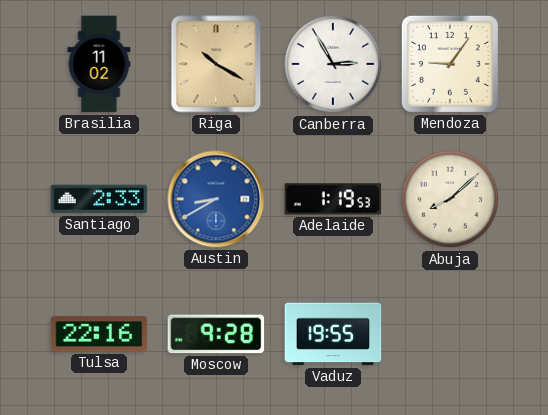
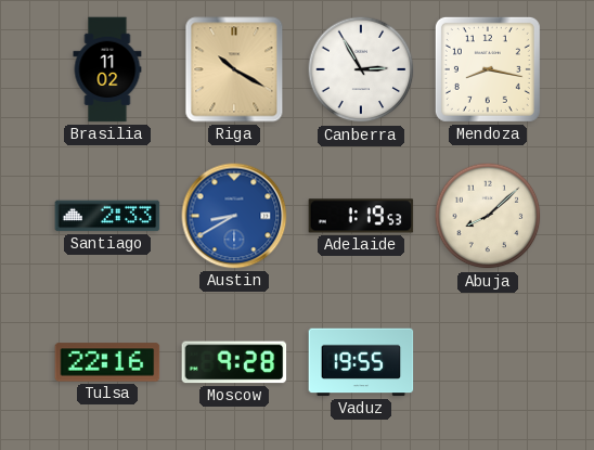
Mendoza: 9:06 -> 8:17 (488, 69)
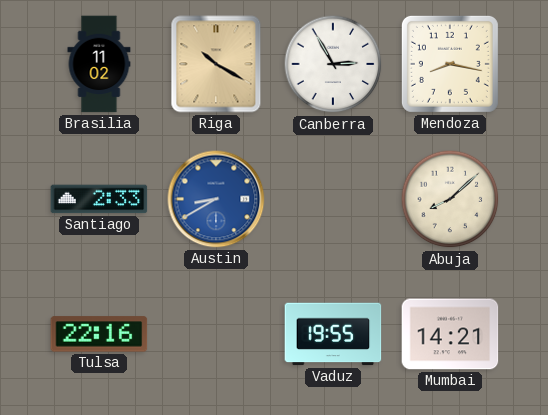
Adelaide: 1:19 -> none (361, 216)
Moscow: 9:28 -> none (234, 362)
Mumbai: none -> 14:21 (450, 334)
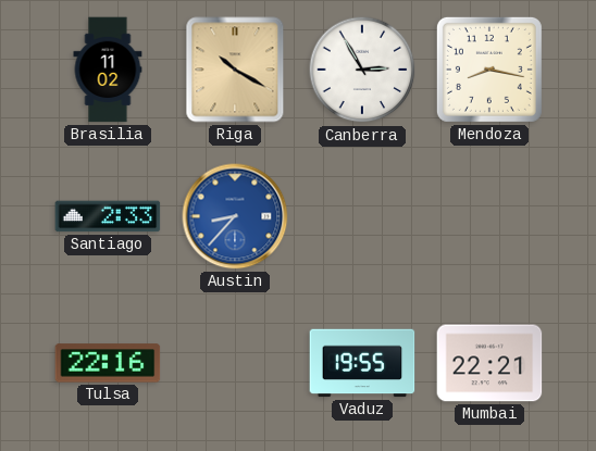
Austin: 8:40 -> 8:37 (235, 216)
Abuja: 8:08 -> none (450, 199)
Mumbai: 14:21 -> 22:21 (489, 363)
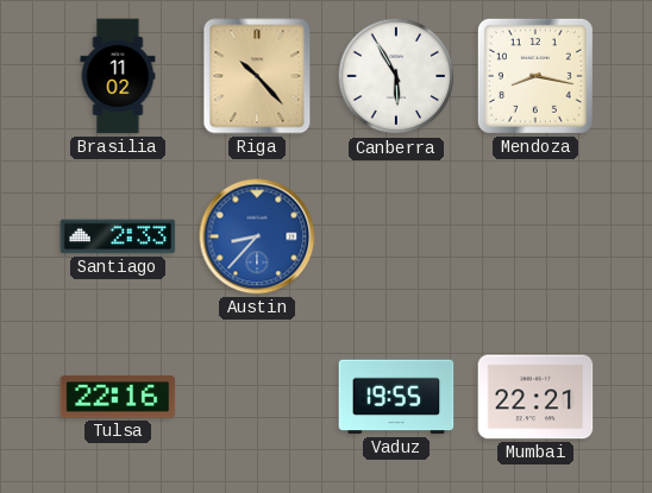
Riga: 10:20 -> 10:23 (257, 76)
Canberra: 2:55 -> 5:55 (396, 76)
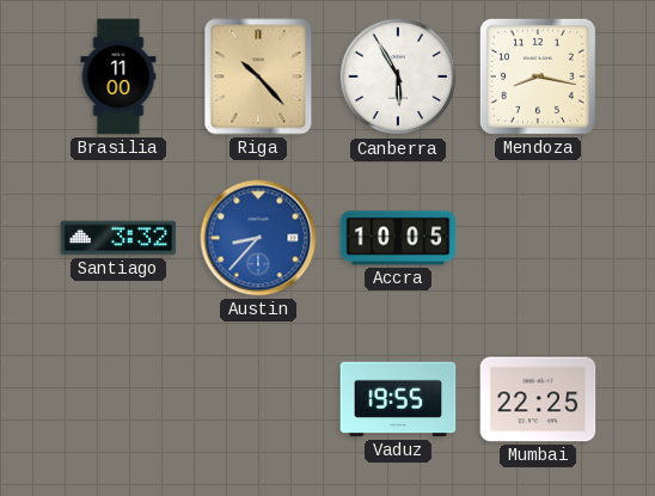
Brasilia: 11:02 -> 11:00 (118, 76)
Santiago: 2:33 -> 3:32 (118, 238)
Accra: none -> 10:05 (398, 238)
Tulsa: 22:16 -> none (118, 397)
Mumbai: 22:21 -> 22:25 (538, 399)
